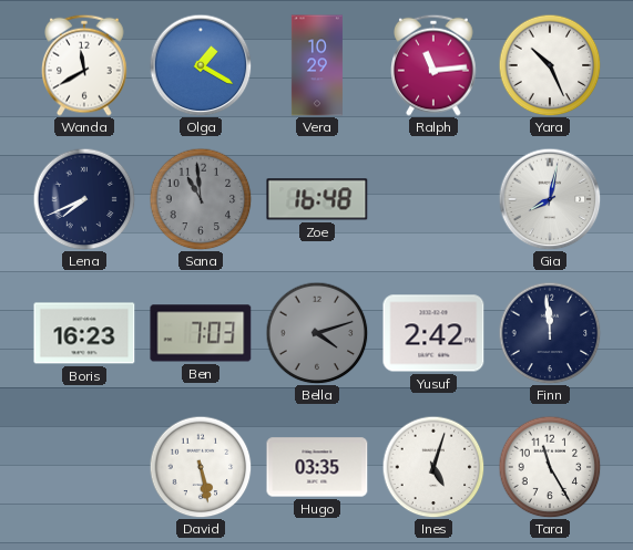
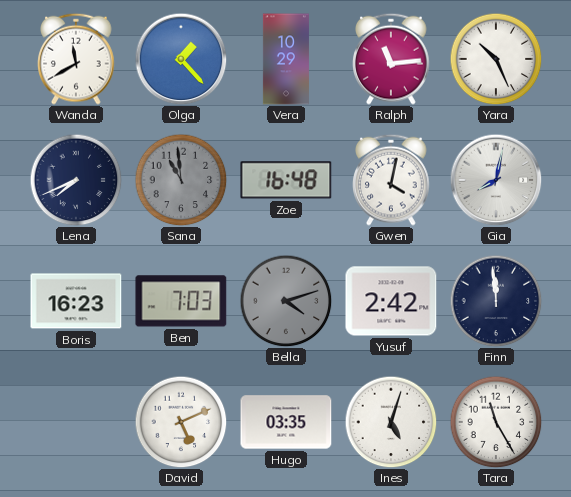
Olga: 1:20 -> 1:23 (181, 59)
Gwen: none -> 4:02 (392, 180)
David: 5:28 -> 5:11 (181, 422)
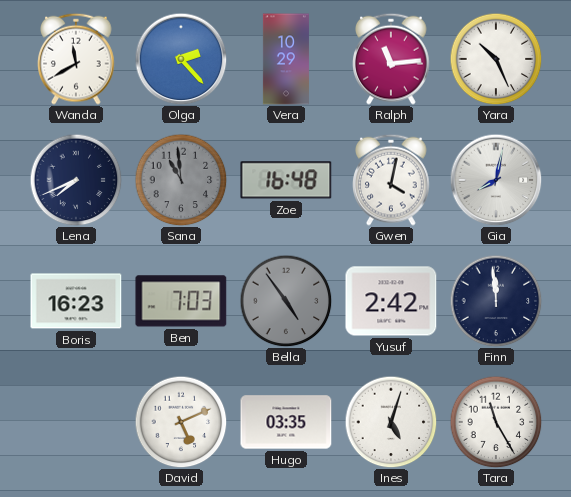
Olga: 1:23 -> 2:23 (181, 59)
Bella: 4:12 -> 4:54 (286, 301)
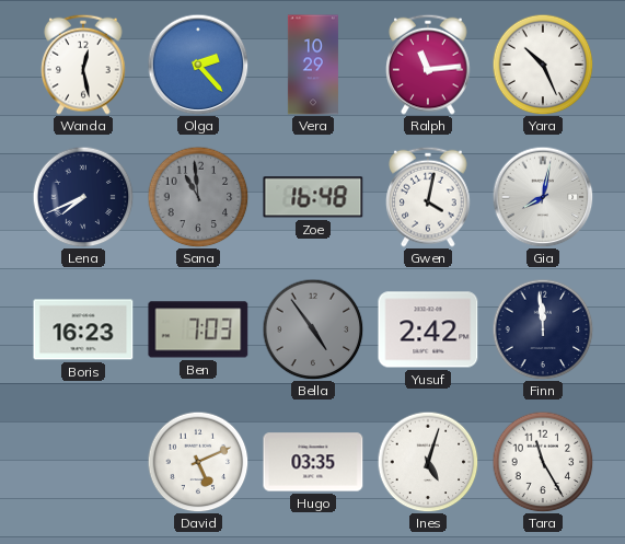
Wanda: 11:40 -> 12:28 (84, 65)
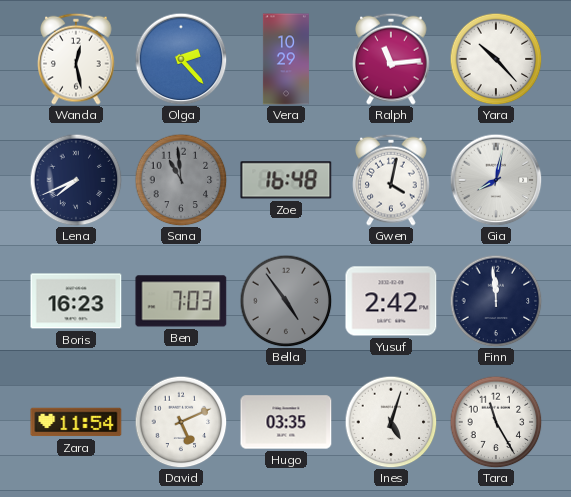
Yara: 10:26 -> 10:23 (496, 59)
Zara: none -> 11:54 (76, 422)
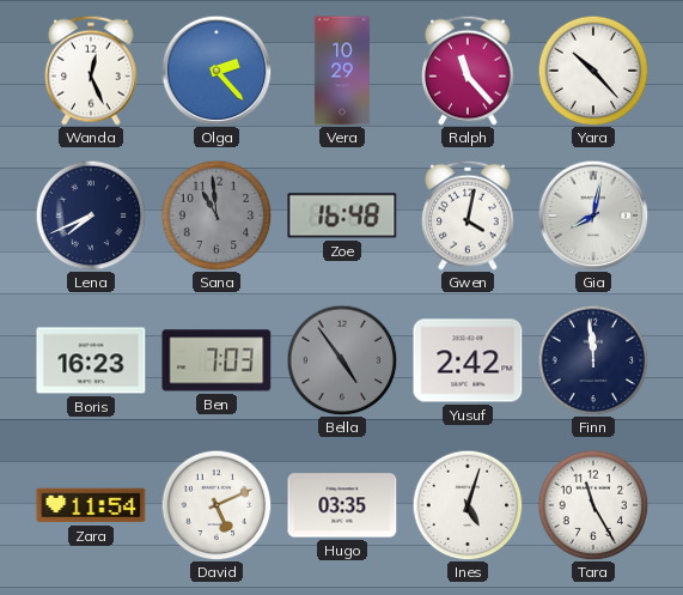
Wanda: 12:28 -> 12:26 (92, 71)
Ralph: 11:14 -> 11:23 (469, 71)
